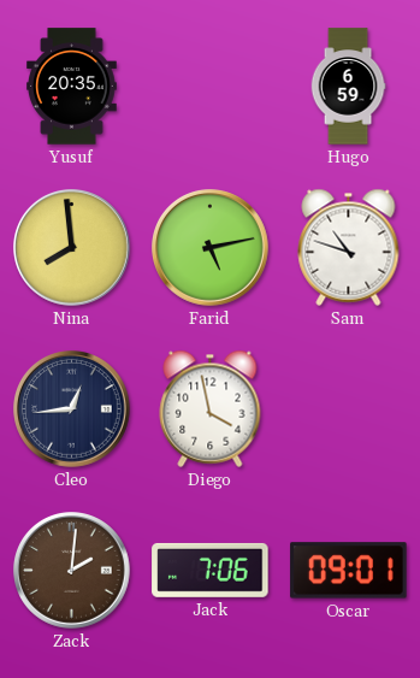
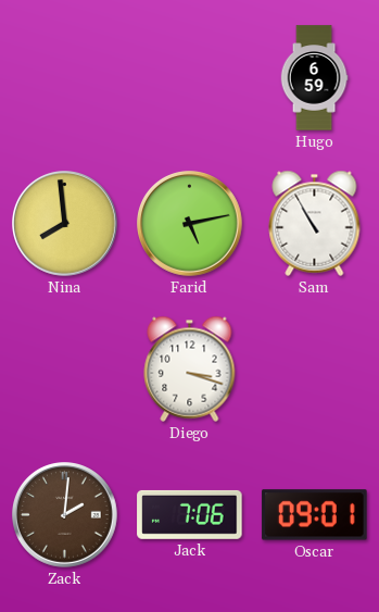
Yusuf: 20:35 -> none (72, 87)
Sam: 10:48 -> 10:55 (315, 223)
Cleo: 12:44 -> none (72, 409)
Diego: 3:58 -> 3:18 (190, 369)
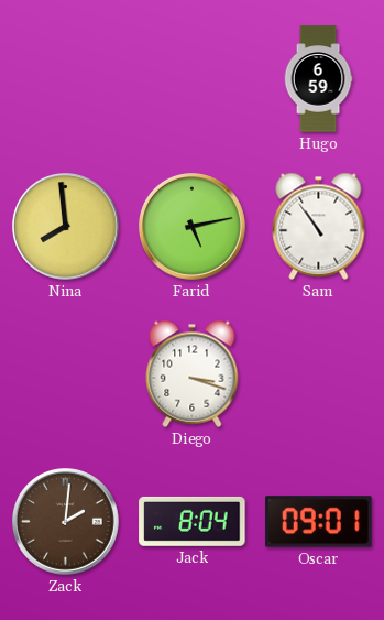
Sam: 10:55 -> 10:54 (319, 226)
Jack: 7:06 -> 8:04 (193, 521)
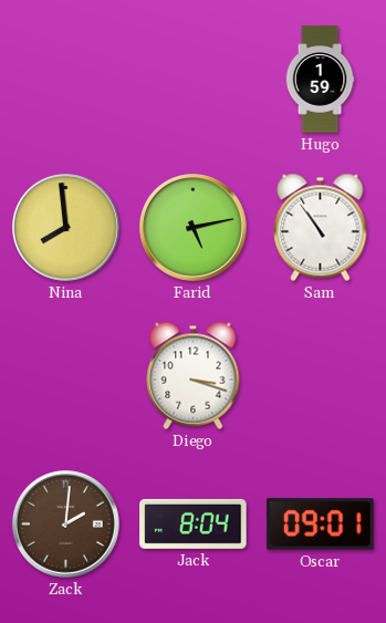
Hugo: 6:59 -> 1:59 (320, 80)
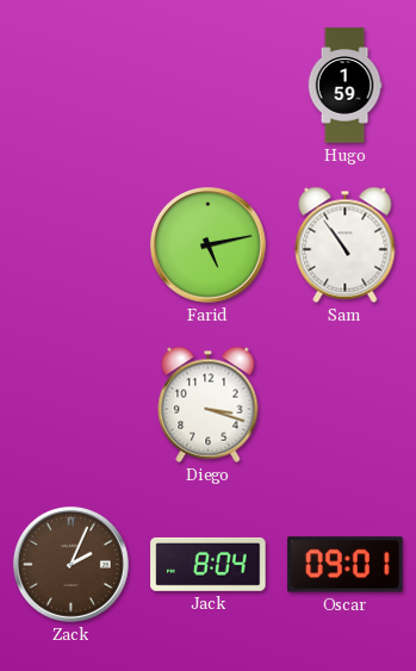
Nina: 7:59 -> none (66, 228)
Zack: 2:01 -> 2:04 (72, 565)
